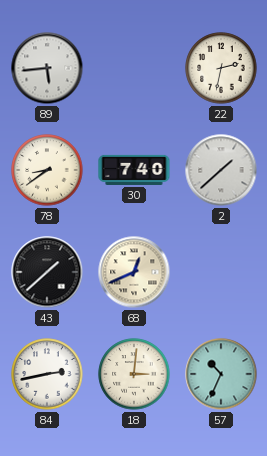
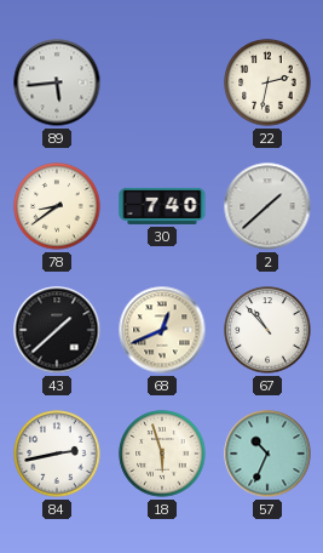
67: none -> 10:53 (267, 330)
18: 3:01 -> 5:57 (162, 454)
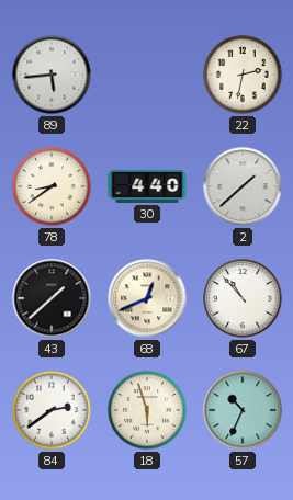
30: 7:40 -> 4:40 (147, 186)
84: 2:43 -> 2:39 (52, 410)
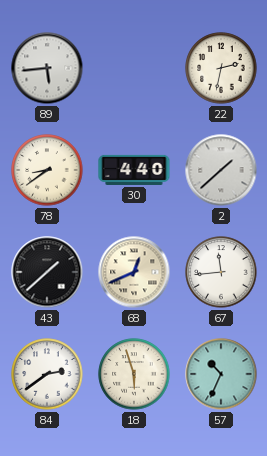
67: 10:53 -> 11:44 (221, 272)
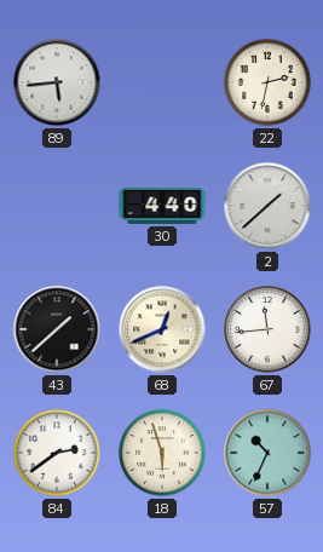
78: 8:39 -> none (47, 170)
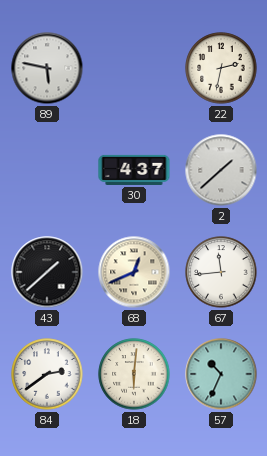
89: 5:44 -> 5:47 (47, 68)
30: 4:40 -> 4:37 (134, 170)
18: 5:57 -> 6:01 (134, 374)
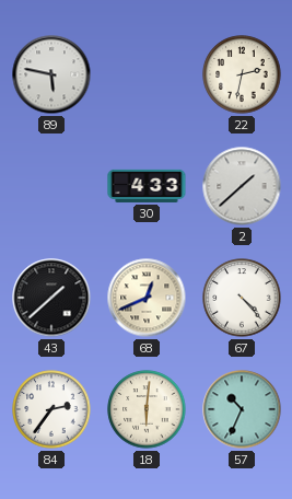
30: 4:37 -> 4:33 (147, 186)
67: 11:44 -> 4:23 (242, 298)
84: 2:39 -> 2:36 (51, 409)
